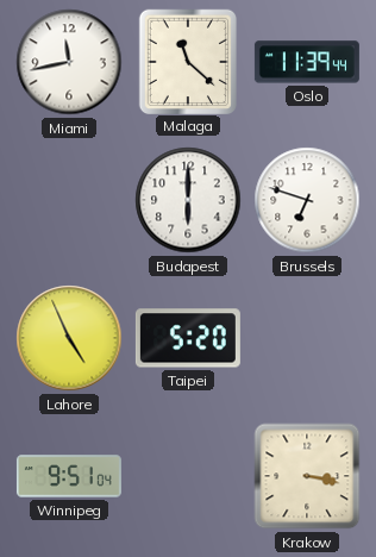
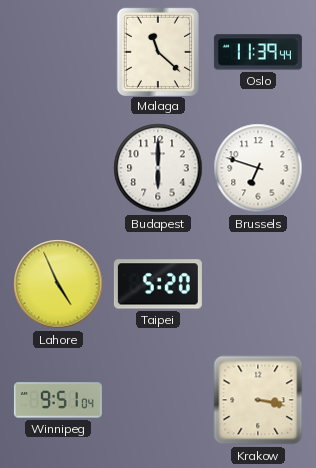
Miami: 11:43 -> none (69, 62)
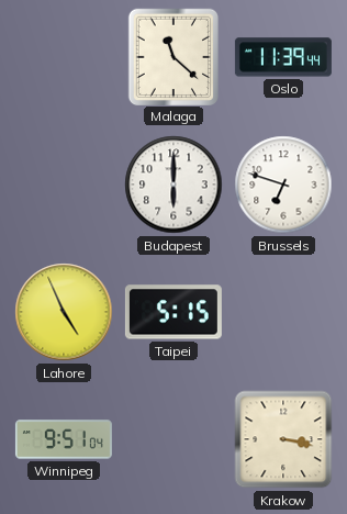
Taipei: 5:20 -> 5:15 (173, 312)
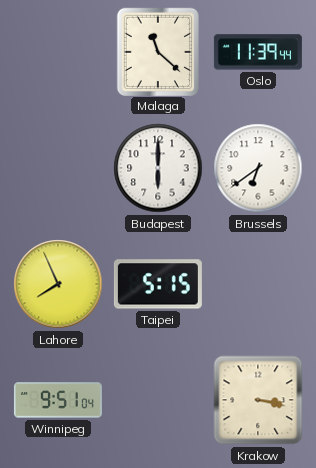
Brussels: 6:48 -> 6:39 (258, 168)
Lahore: 4:56 -> 7:56 (58, 284)
